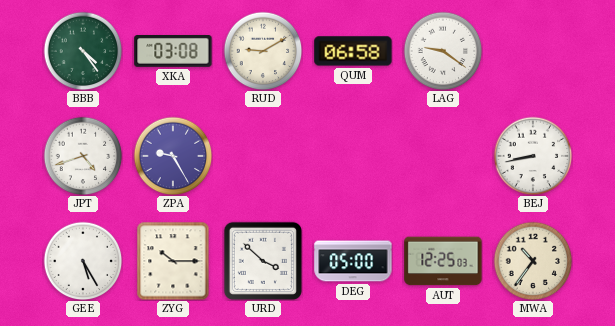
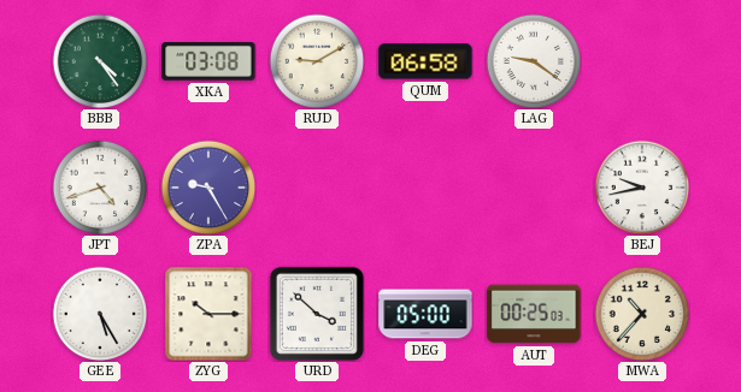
BEJ: 8:43 -> 9:43 (642, 188)
AUT: 12:25 -> 00:25 (534, 314)
MWA: 10:36 -> 10:37 (642, 314)
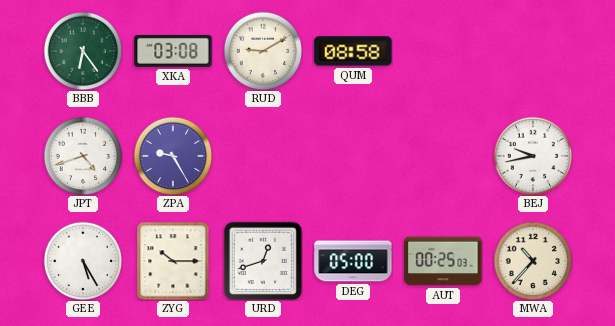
BBB: 4:24 -> 6:24 (83, 51)
QUM: 06:58 -> 08:58 (353, 51)
LAG: 9:21 -> none (534, 61)
URD: 3:52 -> 12:42 (262, 260)
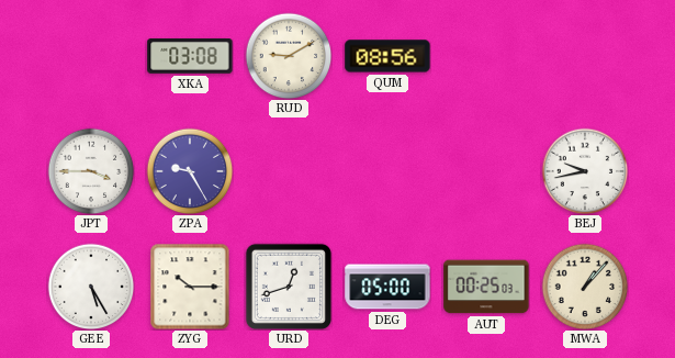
BBB: 6:24 -> none (83, 51)
QUM: 08:58 -> 08:56 (387, 56)
JPT: 4:42 -> 3:45 (91, 171)
MWA: 10:37 -> 1:07 (585, 287)
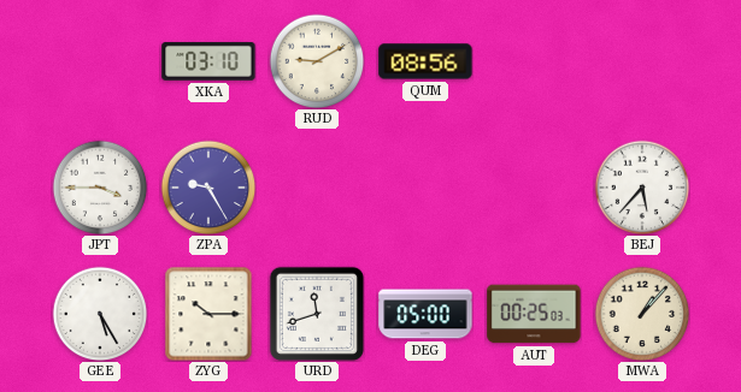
XKA: 03:08 -> 03:10 (208, 63)
BEJ: 9:43 -> 5:37 (642, 188)
URD: 12:42 -> 11:42 (316, 313)
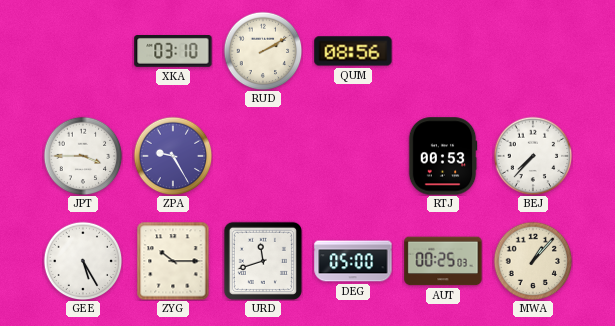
RUD: 9:10 -> 2:10 (263, 51)
RTJ: none -> 00:53 (443, 156)
BEJ: 5:37 -> 7:37 (533, 156)
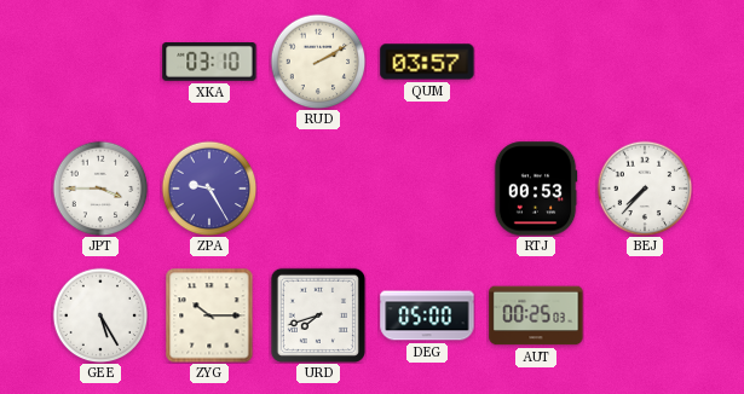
QUM: 08:56 -> 03:57 (427, 62)
URD: 11:42 -> 7:42 (317, 314)
MWA: 1:07 -> none (533, 261)
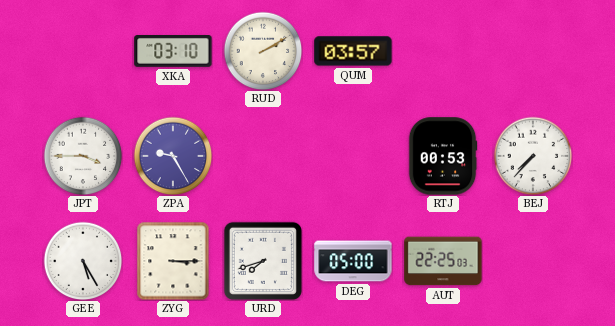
ZYG: 10:15 -> 3:15 (173, 261)
AUT: 00:25 -> 22:25 (443, 261)
